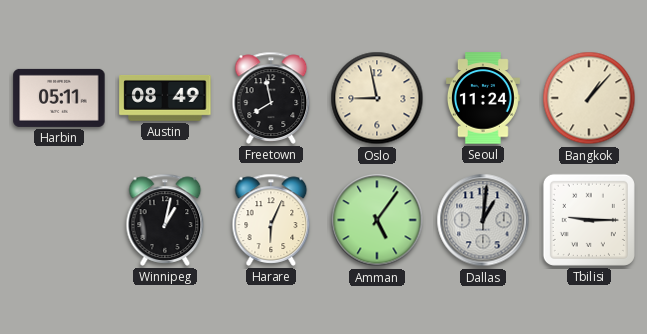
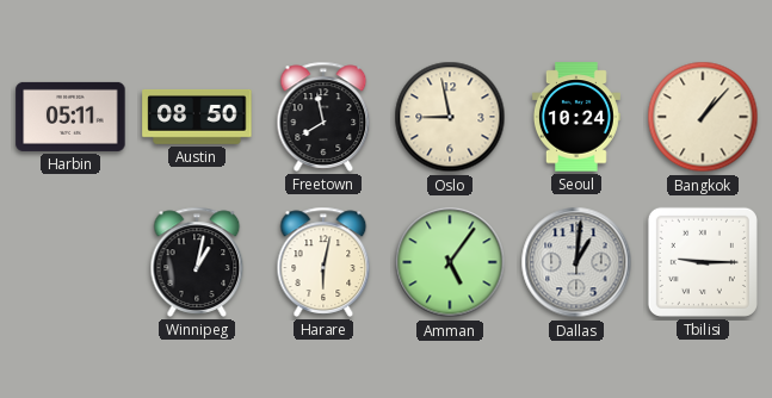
Austin: 08:49 -> 08:50 (197, 117)
Seoul: 11:24 -> 10:24 (576, 117)
Harare: 6:04 -> 6:02 (323, 262)
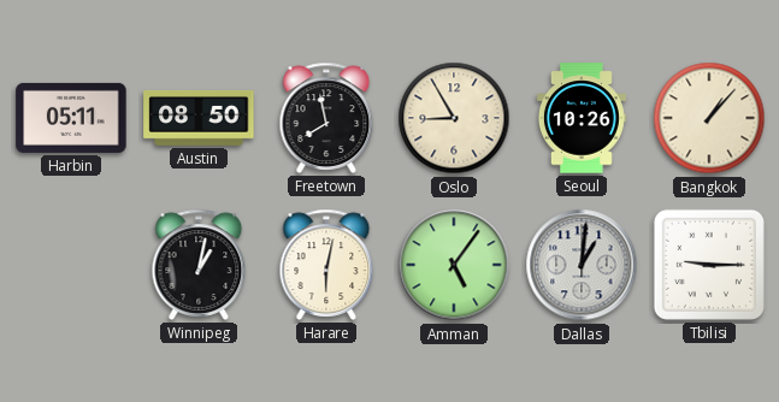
Oslo: 8:58 -> 8:55 (454, 118)
Seoul: 10:24 -> 10:26 (582, 118)
